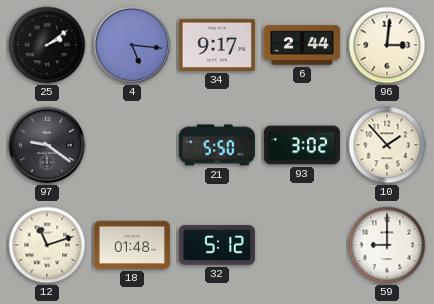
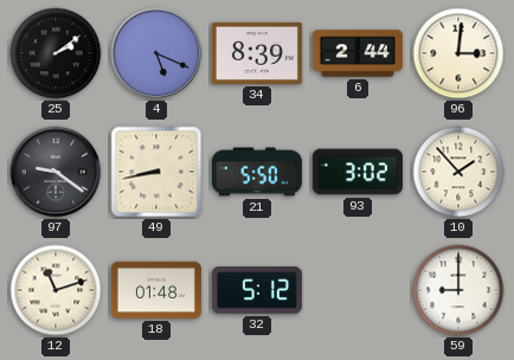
4: 5:16 -> 5:19 (156, 53)
34: 9:17 -> 8:39 (257, 53)
49: none -> 8:43 (156, 172)
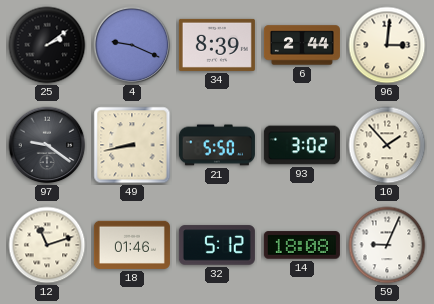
4: 5:19 -> 9:19 (132, 45)
18: 01:48 -> 01:46 (132, 245)
14: none -> 18:08 (302, 245)
59: 9:00 -> 9:04 (387, 245)
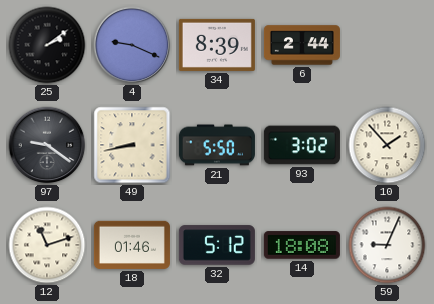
96: 3:01 -> none (387, 45)
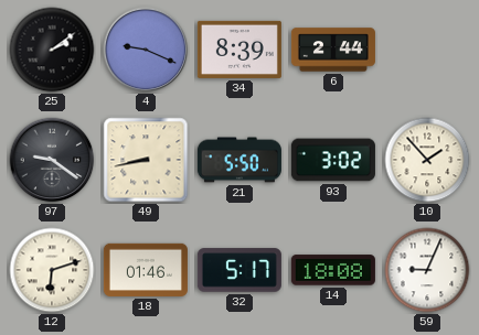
12: 11:12 -> 6:12 (52, 270)
32: 5:12 -> 5:17 (239, 270)
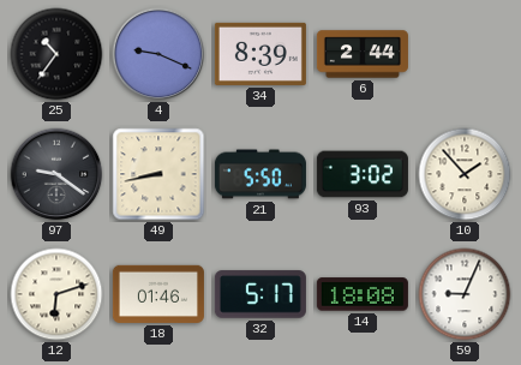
25: 2:09 -> 10:36 (56, 54)
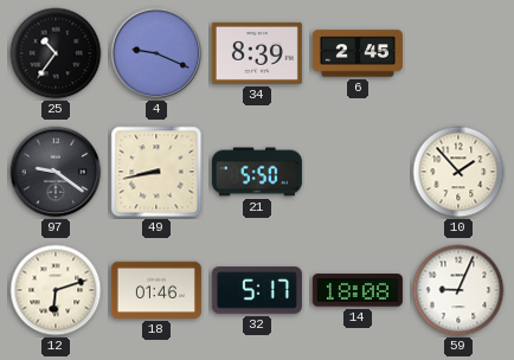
6: 2:44 -> 2:45 (358, 53)
93: 3:02 -> none (363, 174)
